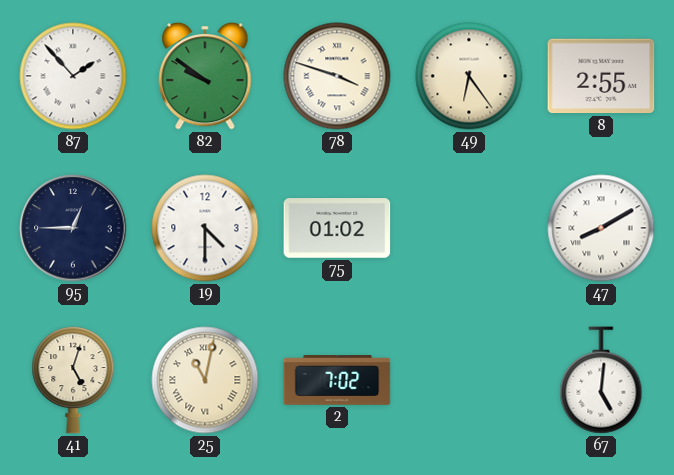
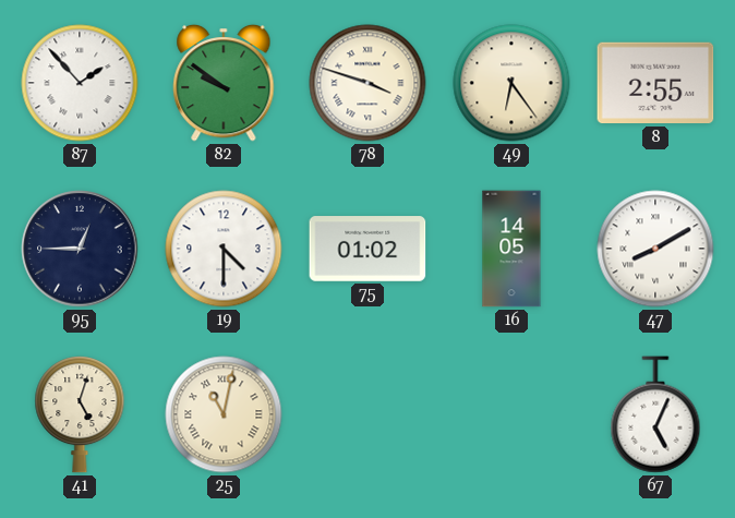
16: none -> 14:05 (511, 249)
2: 7:02 -> none (337, 380)
67: 5:01 -> 5:04 (655, 414)
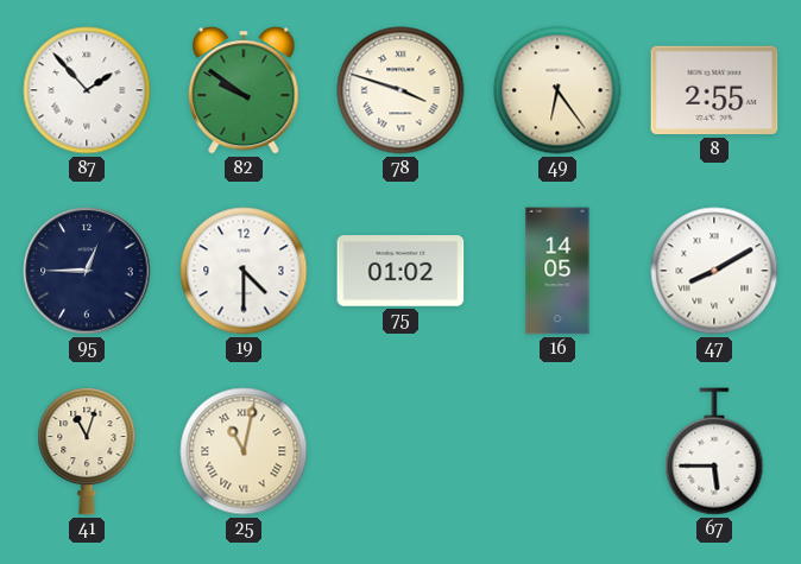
41: 5:03 -> 11:03 (87, 452)
67: 5:04 -> 5:45 (714, 451)
